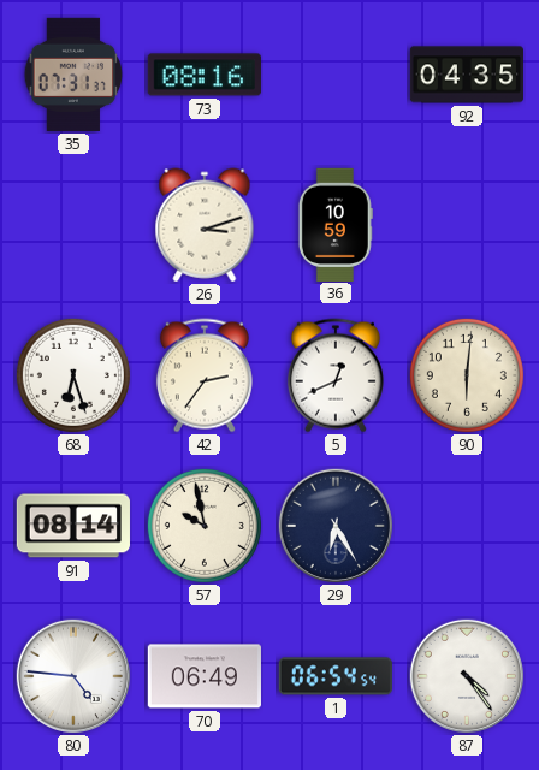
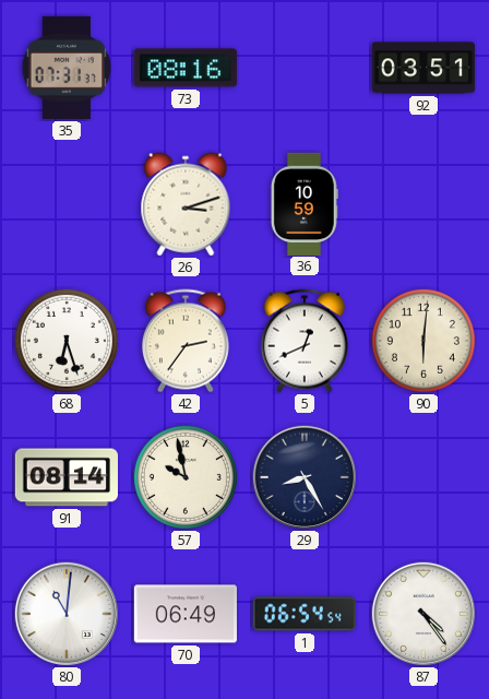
92: 04:35 -> 03:51 (422, 68)
29: 6:25 -> 8:25 (305, 477)
80: 4:46 -> 11:01 (67, 614)
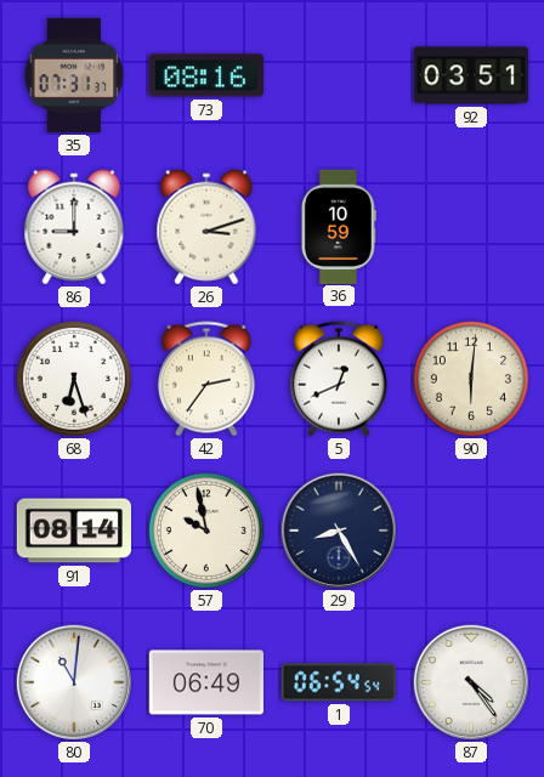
86: none -> 9:00 (74, 227)
